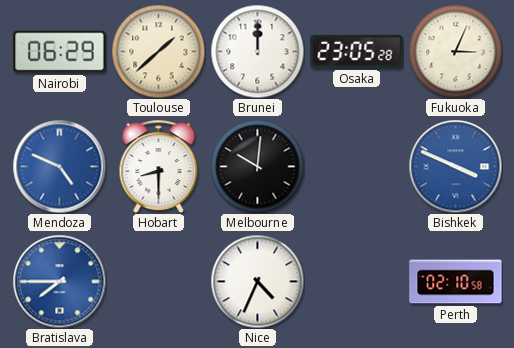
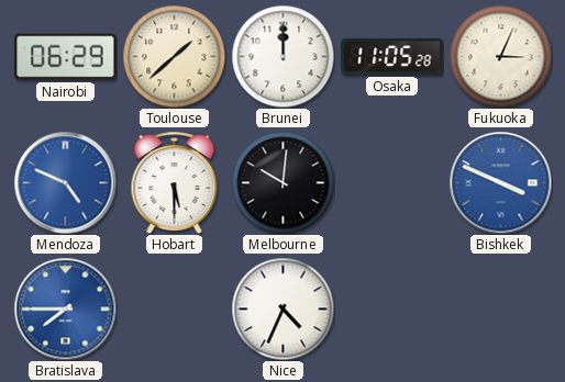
Osaka: 23:05 -> 11:05 (392, 56)
Hobart: 8:30 -> 5:30 (175, 182)
Perth: 02:10 -> none (456, 282)
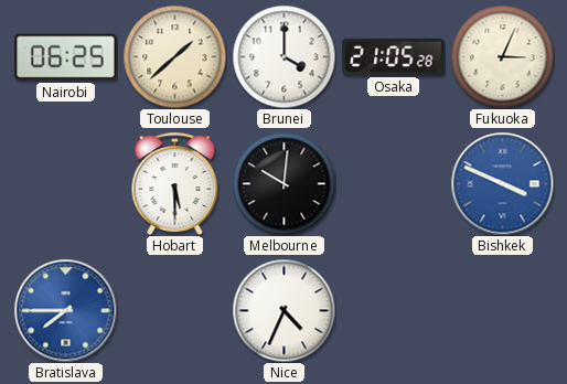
Nairobi: 06:29 -> 06:25 (66, 57)
Brunei: 12:00 -> 4:00 (283, 56)
Osaka: 11:05 -> 21:05 (394, 56)
Mendoza: 4:49 -> none (65, 182)
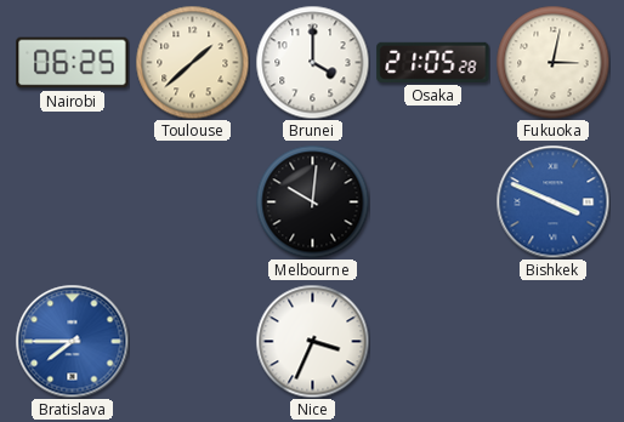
Fukuoka: 3:04 -> 3:02 (552, 62)
Hobart: 5:30 -> none (175, 183)
Nice: 4:34 -> 3:34 (312, 341)
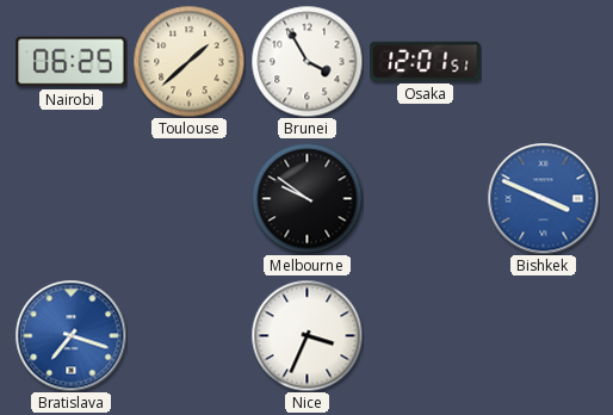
Brunei: 4:00 -> 3:55 (306, 61)
Osaka: 21:05 -> 12:01 (426, 61)
Fukuoka: 3:02 -> none (552, 62)
Melbourne: 10:01 -> 9:51 (306, 198)
Bratislava: 7:45 -> 7:18 (70, 335)
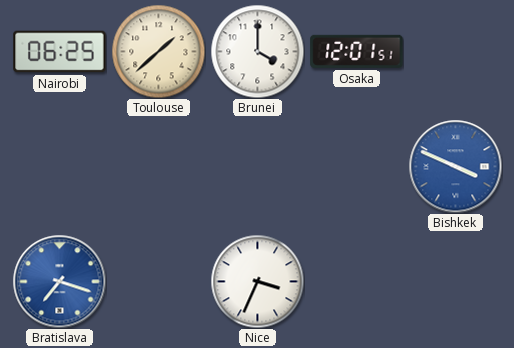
Brunei: 3:55 -> 4:00 (257, 51)
Melbourne: 9:51 -> none (306, 198)
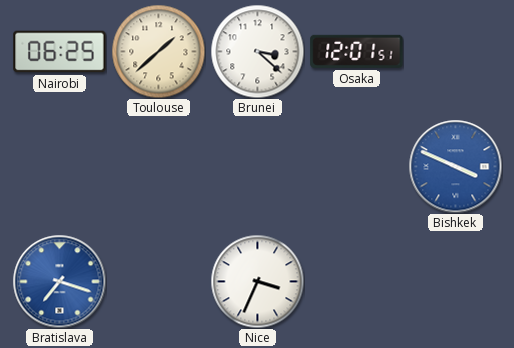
Brunei: 4:00 -> 3:22 (257, 51)
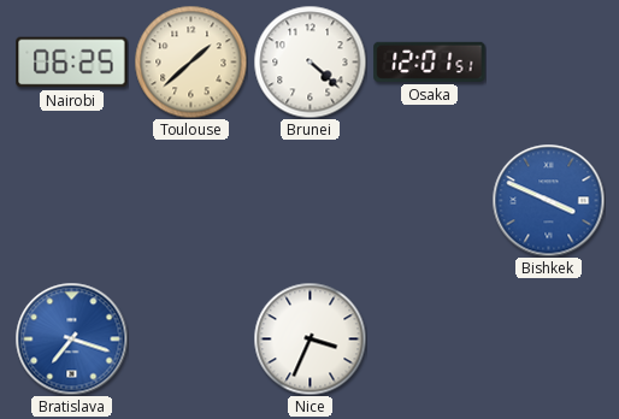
Brunei: 3:22 -> 4:22 (309, 61)
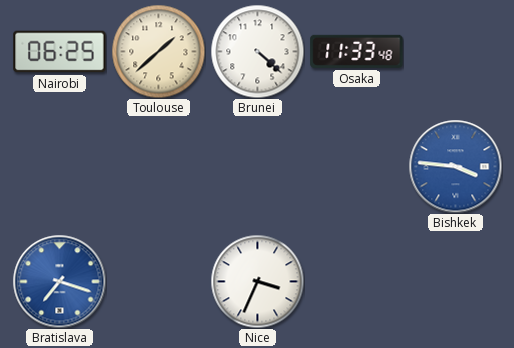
Osaka: 12:01 -> 11:33 (357, 51)
Bishkek: 3:49 -> 3:46 (455, 166)
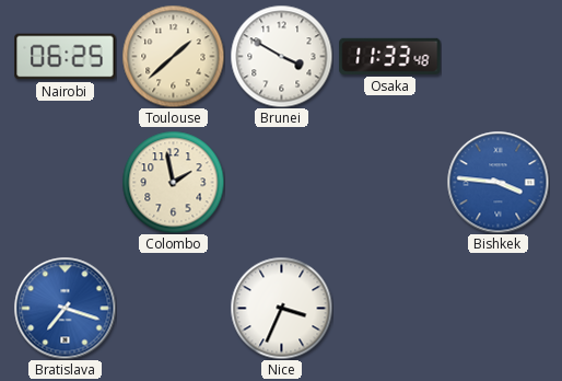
Brunei: 4:22 -> 3:50 (281, 56)
Colombo: none -> 1:58 (173, 182)
